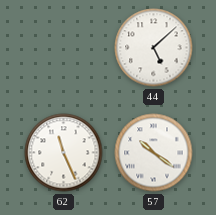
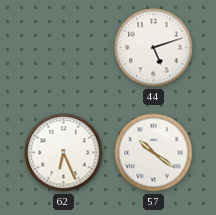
44: 5:08 -> 5:12 (154, 48)
62: 11:26 -> 6:26 (64, 153)
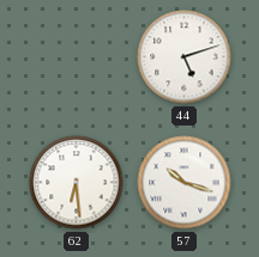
62: 6:26 -> 6:29 (77, 183)
57: 10:21 -> 10:18 (185, 183)
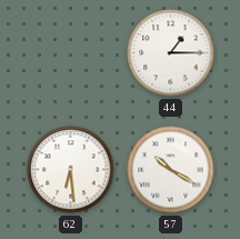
44: 5:12 -> 1:15 (171, 53)
57: 10:18 -> 10:20 (171, 170)
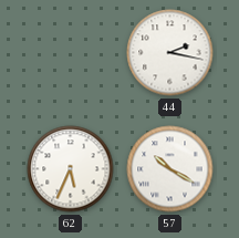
44: 1:15 -> 2:17 (170, 53)
62: 6:29 -> 5:34 (71, 169)
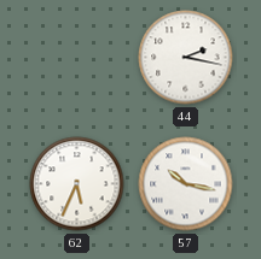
57: 10:20 -> 10:17 (186, 184)
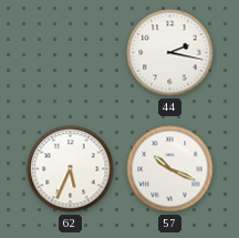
57: 10:17 -> 10:19 (170, 169)
